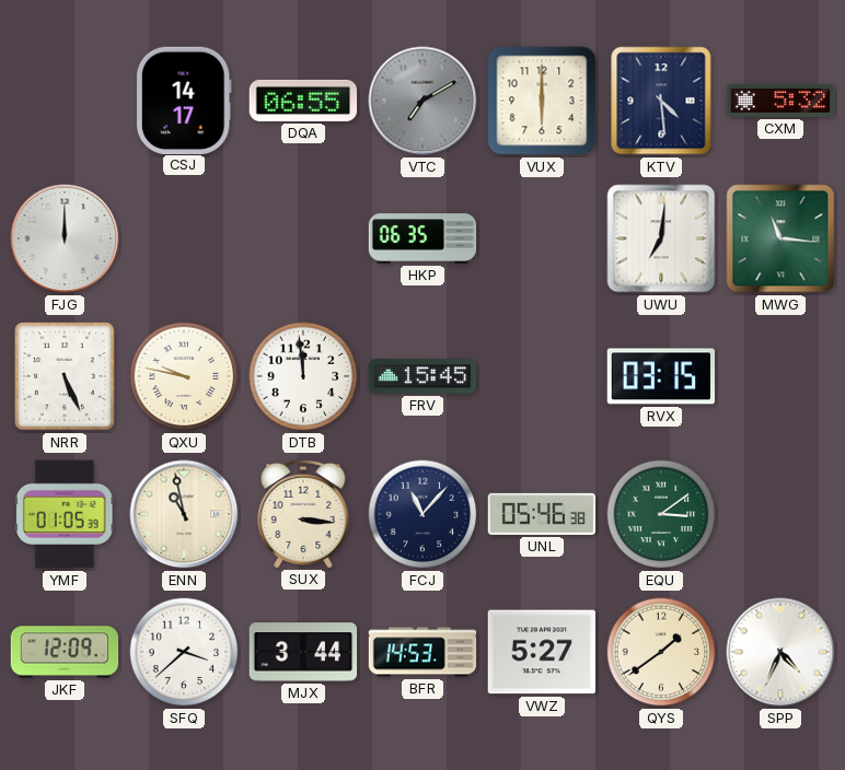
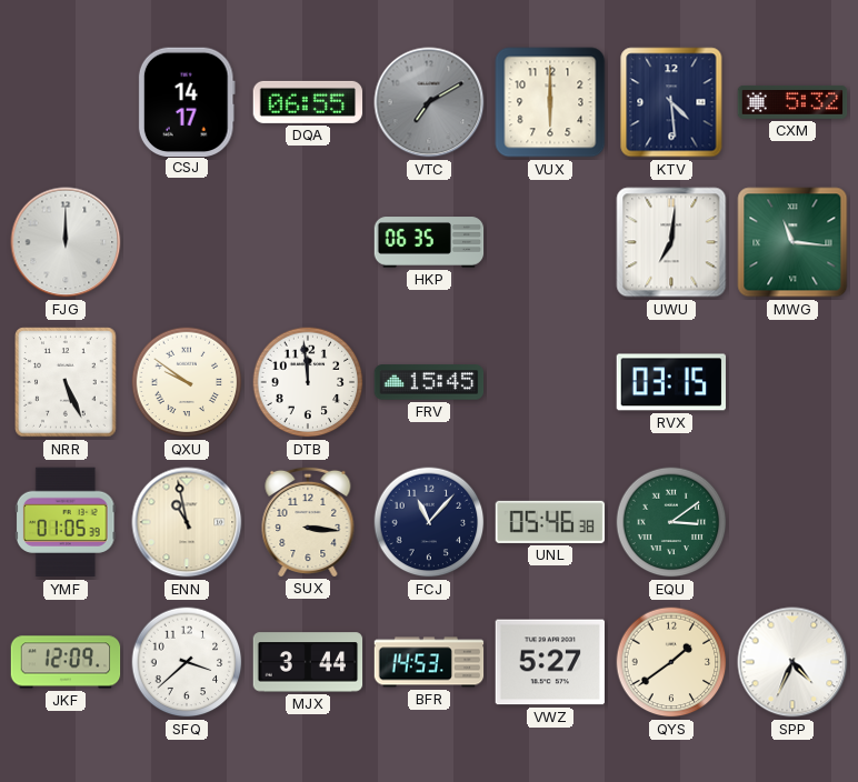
QXU: 9:47 -> 9:51 (187, 382)
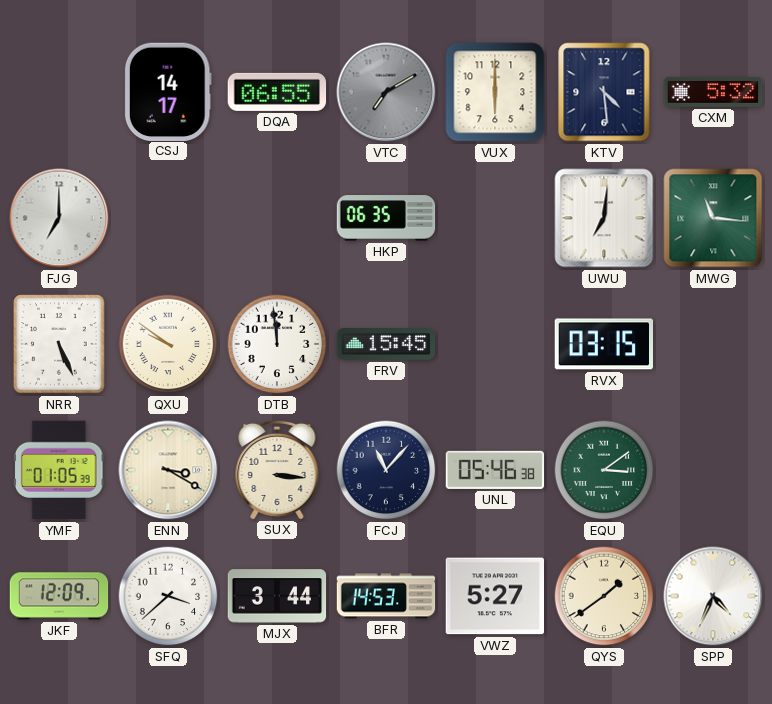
FJG: 12:00 -> 7:00 (59, 218)
ENN: 10:58 -> 3:20 (168, 470)
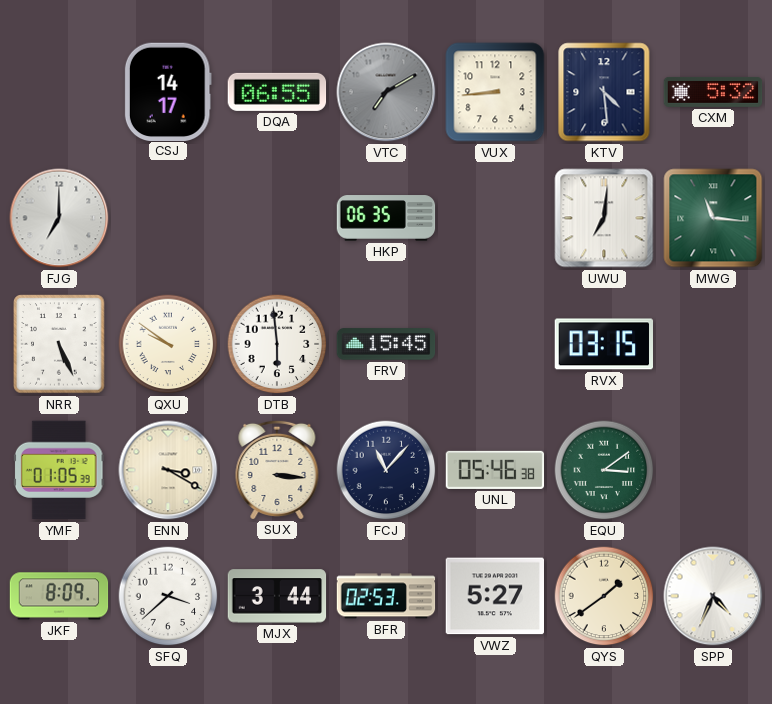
VUX: 6:00 -> 8:44 (495, 92)
DTB: 11:59 -> 5:59 (277, 344)
JKF: 12:09 -> 8:09 (59, 596)
BFR: 14:53 -> 02:53 (386, 596)
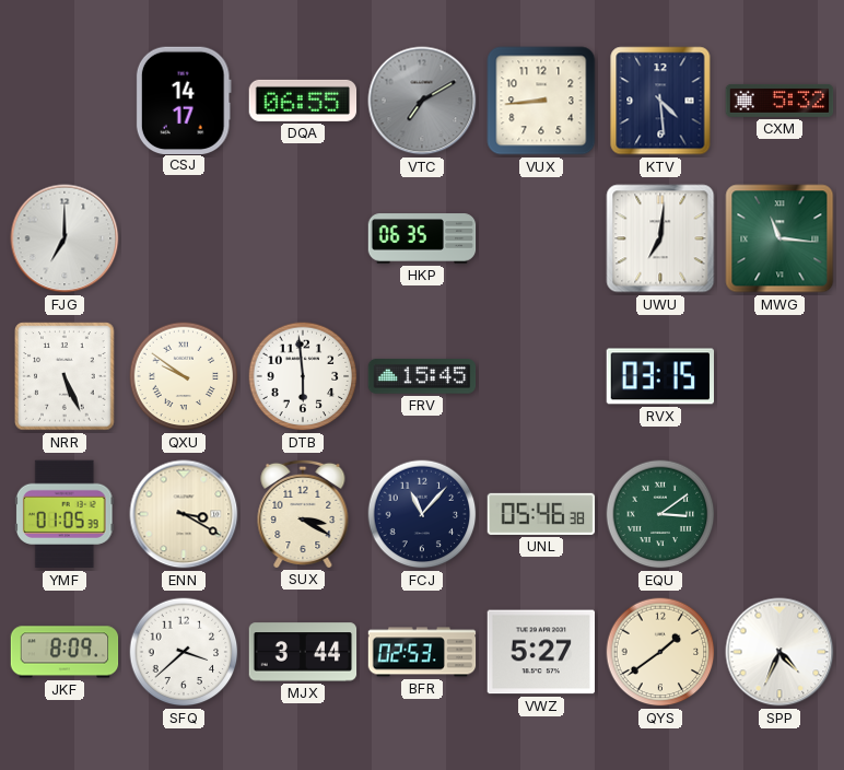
SUX: 3:16 -> 3:20 (303, 513)
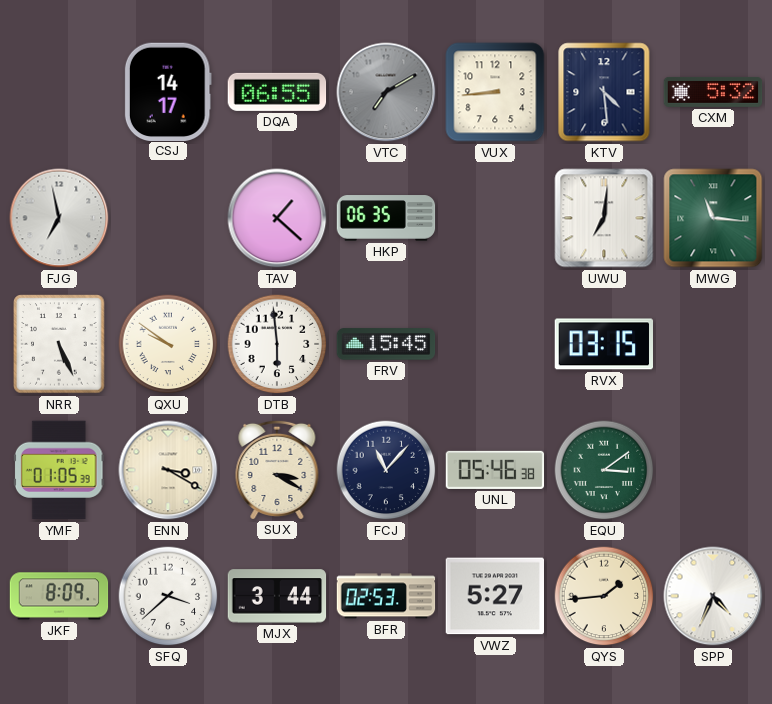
FJG: 7:00 -> 6:58 (59, 218)
TAV: none -> 1:22 (277, 218)
QYS: 1:39 -> 1:44 (604, 596)
